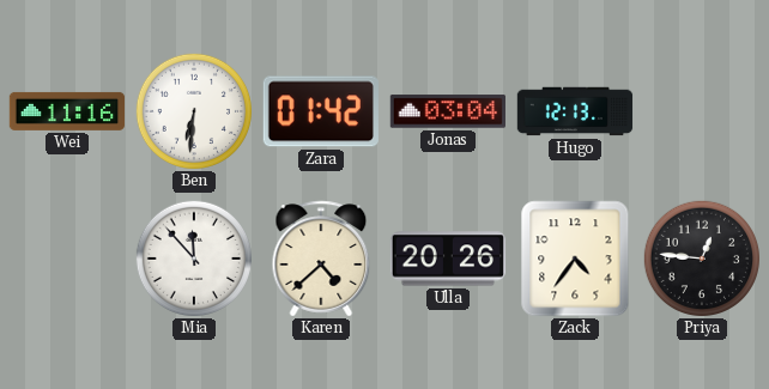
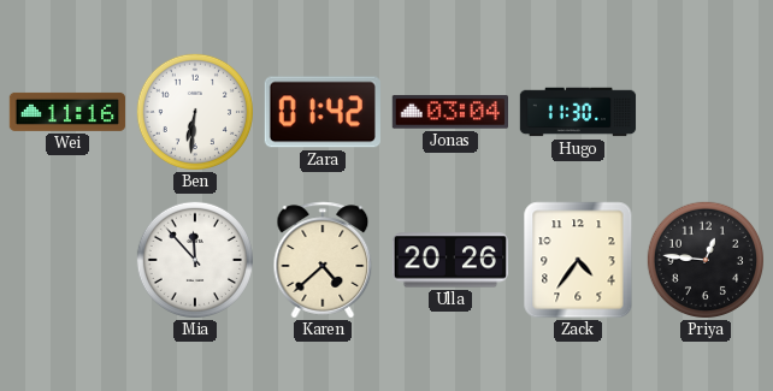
Hugo: 12:13 -> 11:30 (578, 112)
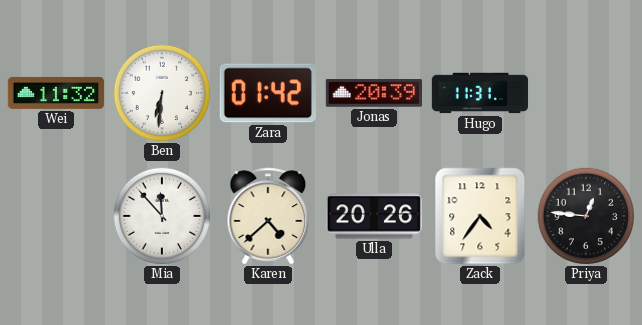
Wei: 11:16 -> 11:32 (56, 93)
Jonas: 03:04 -> 20:39 (373, 93)
Hugo: 11:30 -> 11:31 (480, 93)
